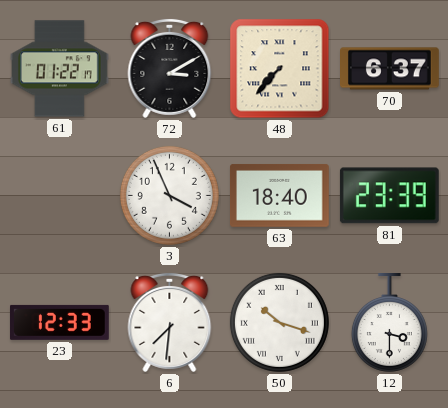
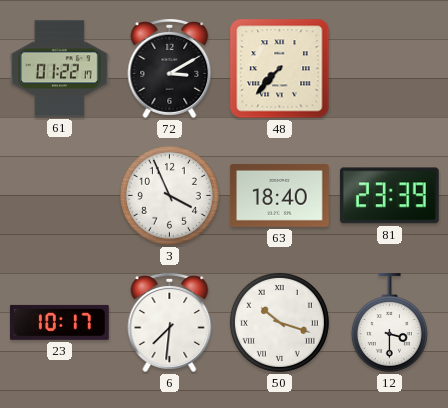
70: 6:37 -> none (390, 69)
23: 12:33 -> 10:17 (59, 322)
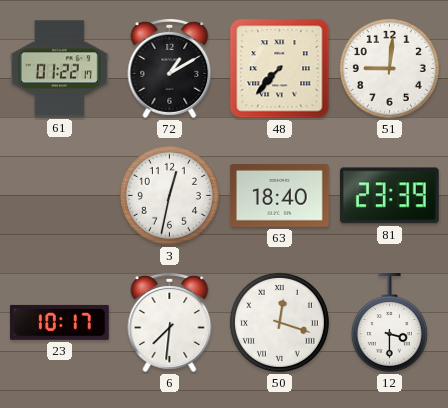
72: 3:10 -> 1:10 (170, 68)
51: none -> 9:01 (389, 68)
3: 3:56 -> 12:32 (169, 195)
50: 10:18 -> 12:18 (279, 322)
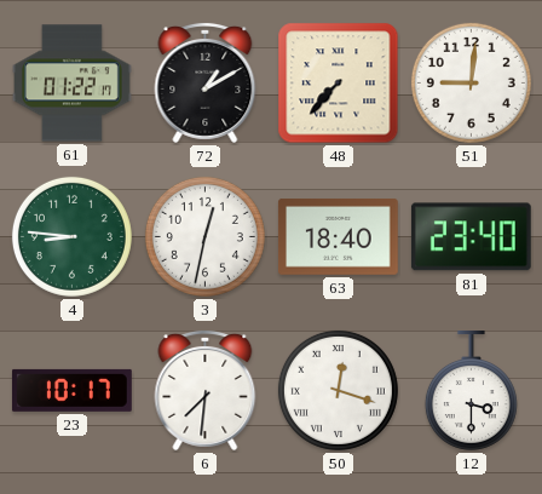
4: none -> 8:46 (71, 236)
81: 23:39 -> 23:40 (471, 237)
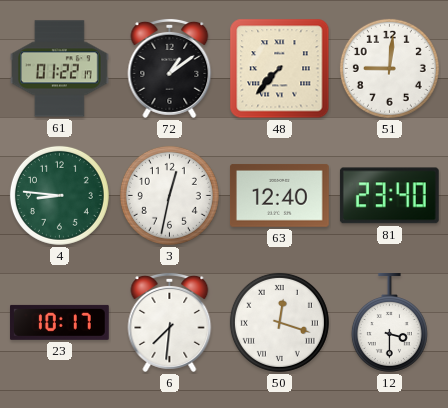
72: 1:10 -> 1:09 (170, 68)
63: 18:40 -> 12:40 (279, 195)
